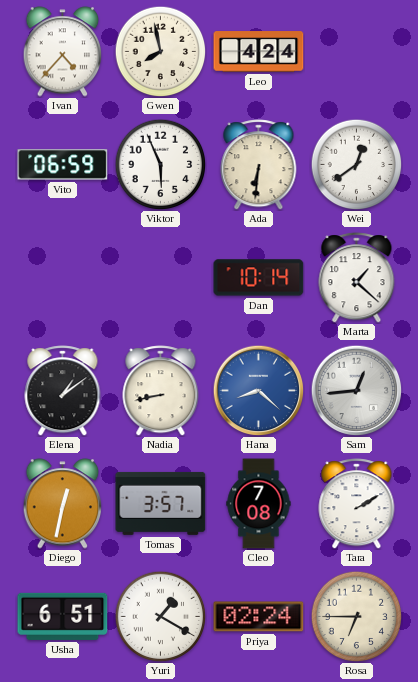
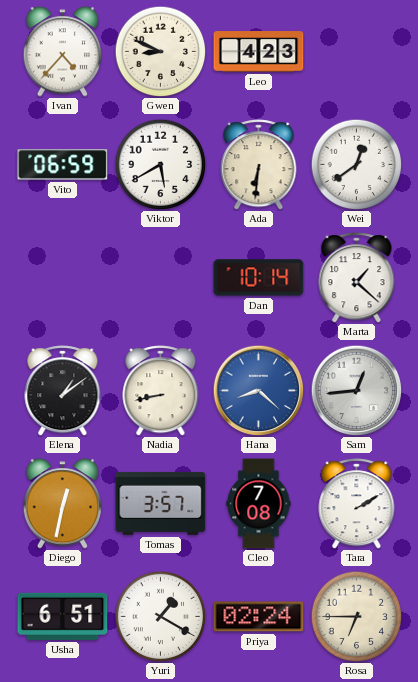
Gwen: 7:58 -> 8:49 (160, 51)
Leo: 4:24 -> 4:23 (259, 52)
Viktor: 5:56 -> 5:40 (160, 164)
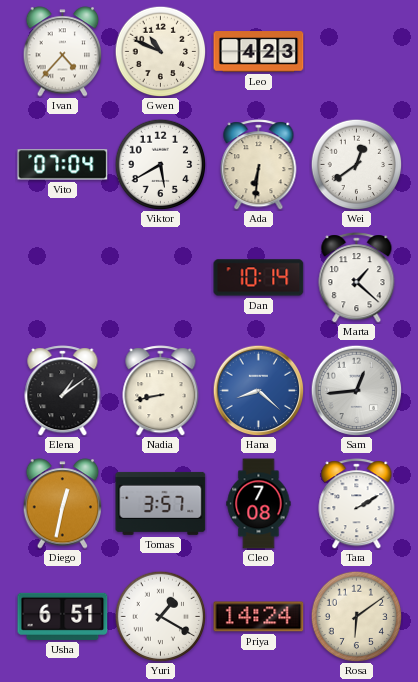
Gwen: 8:49 -> 10:49 (160, 51)
Vito: 06:59 -> 07:04 (63, 165)
Priya: 02:24 -> 14:24 (259, 617)
Rosa: 6:45 -> 6:09 (356, 616)
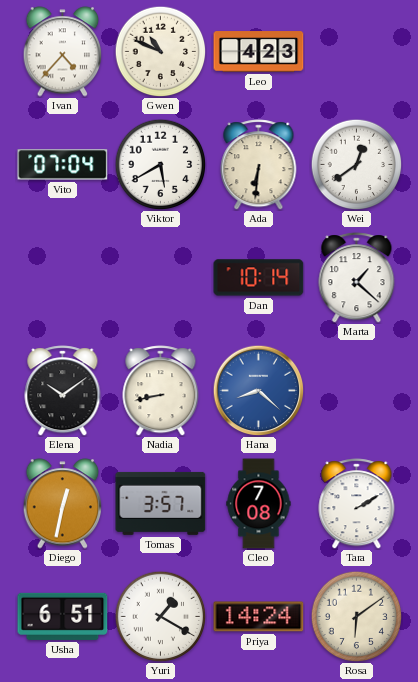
Elena: 1:09 -> 10:09 (63, 391)
Sam: 12:44 -> none (356, 390)
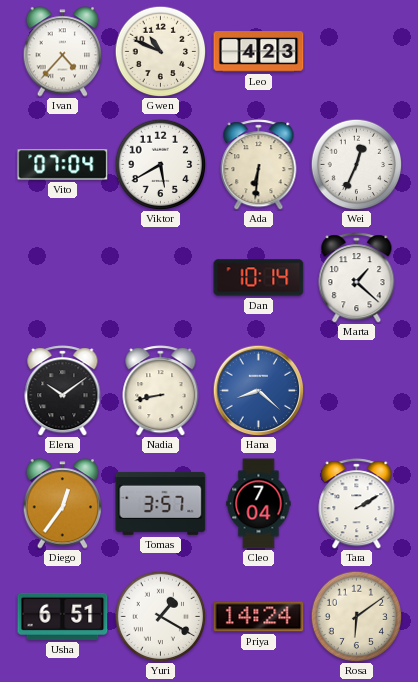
Wei: 12:39 -> 12:34 (356, 164)
Diego: 12:32 -> 12:36 (63, 504)
Cleo: 7:08 -> 7:04 (259, 504)
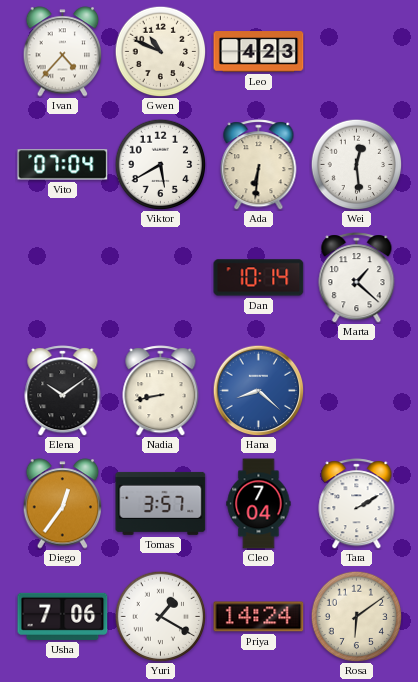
Wei: 12:34 -> 12:29 (356, 164)
Usha: 6:51 -> 7:06 (63, 616)
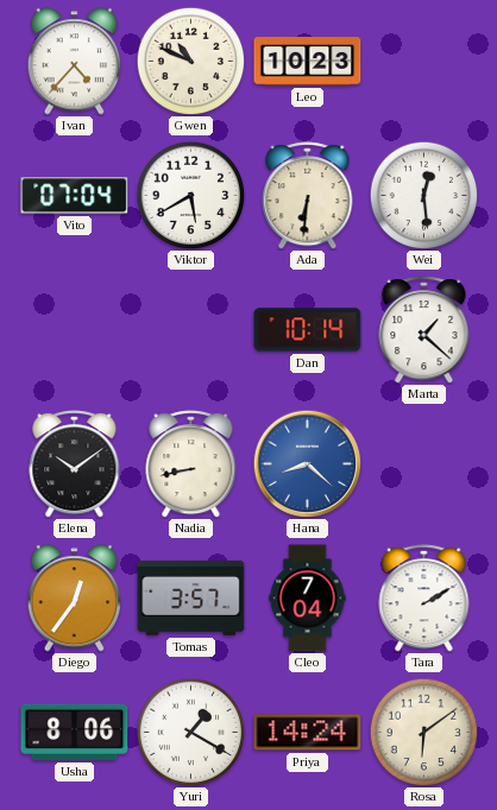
Leo: 4:23 -> 10:23 (308, 62)
Usha: 7:06 -> 8:06 (75, 732)
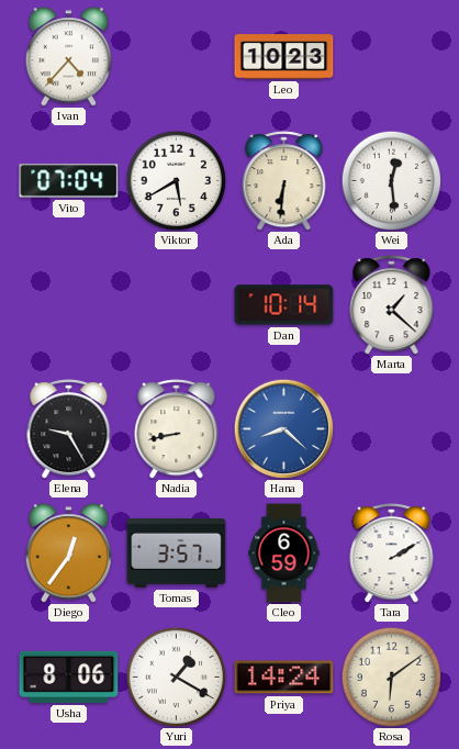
Gwen: 10:49 -> none (190, 61)
Elena: 10:09 -> 9:25 (69, 429)
Cleo: 7:04 -> 6:59 (284, 554)
